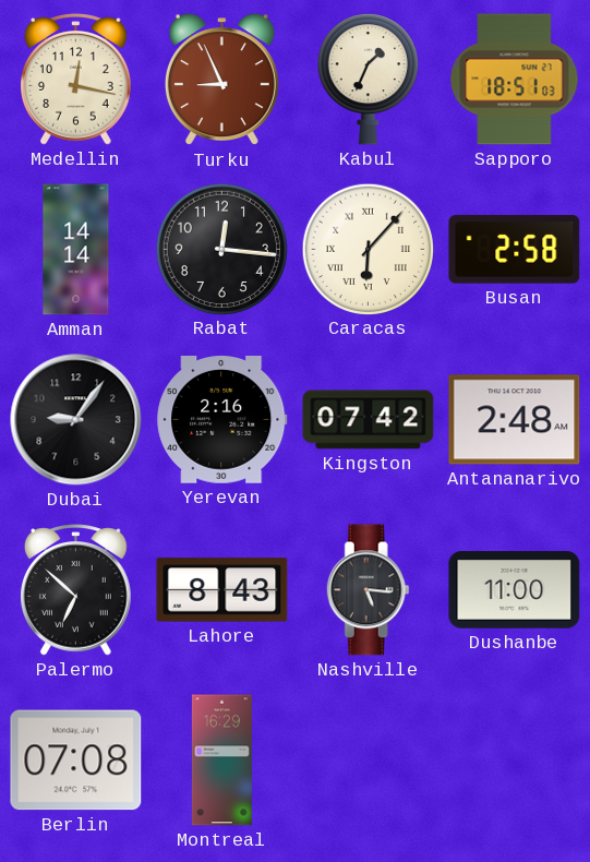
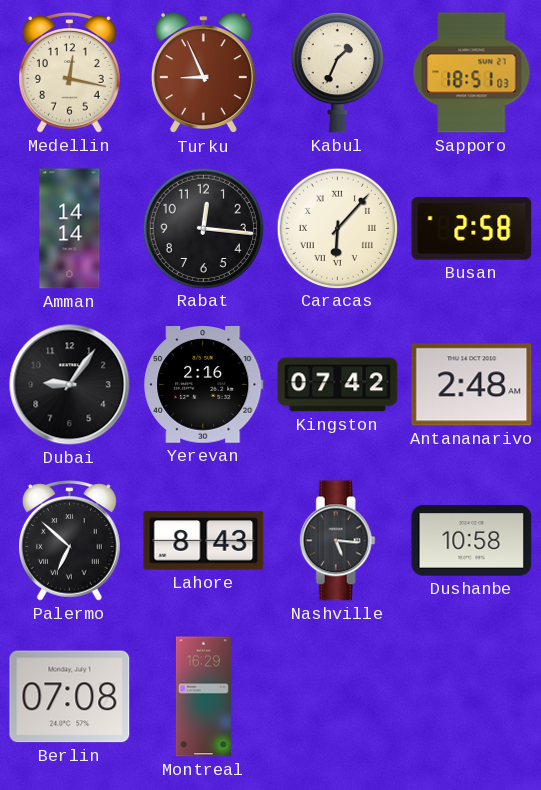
Dushanbe: 11:00 -> 10:58 (472, 541)
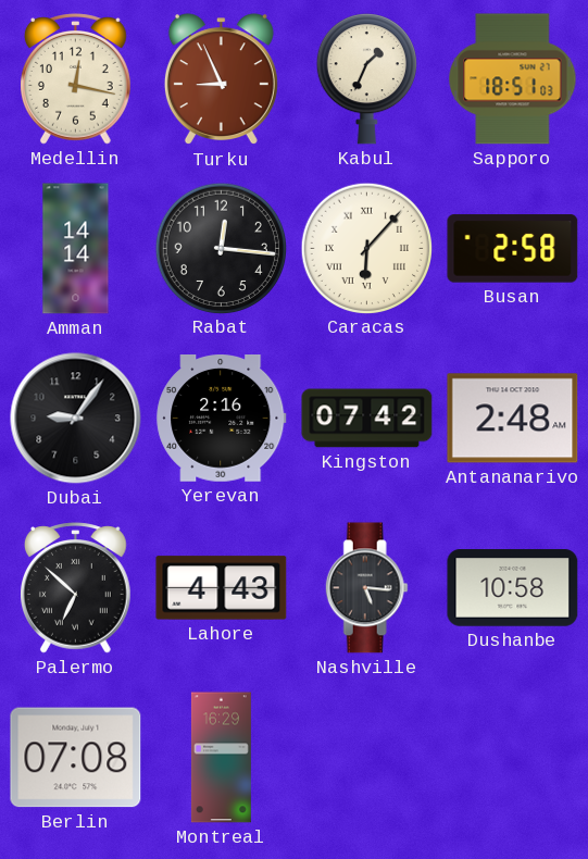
Lahore: 8:43 -> 4:43 (222, 588)
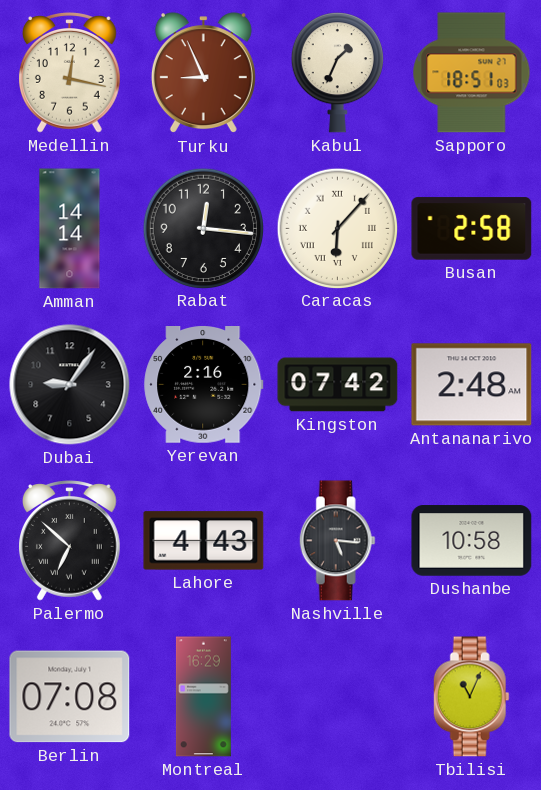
Tbilisi: none -> 11:04 (471, 697)
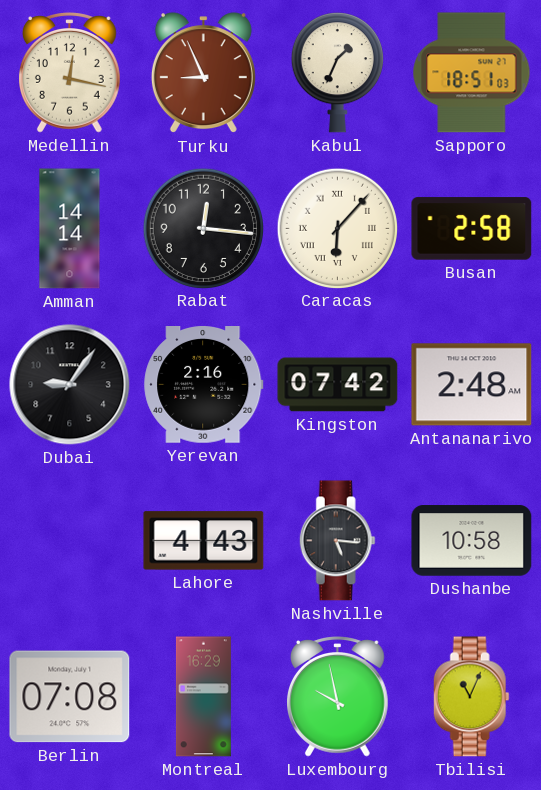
Palermo: 6:52 -> none (70, 541)
Luxembourg: none -> 9:58 (338, 697)
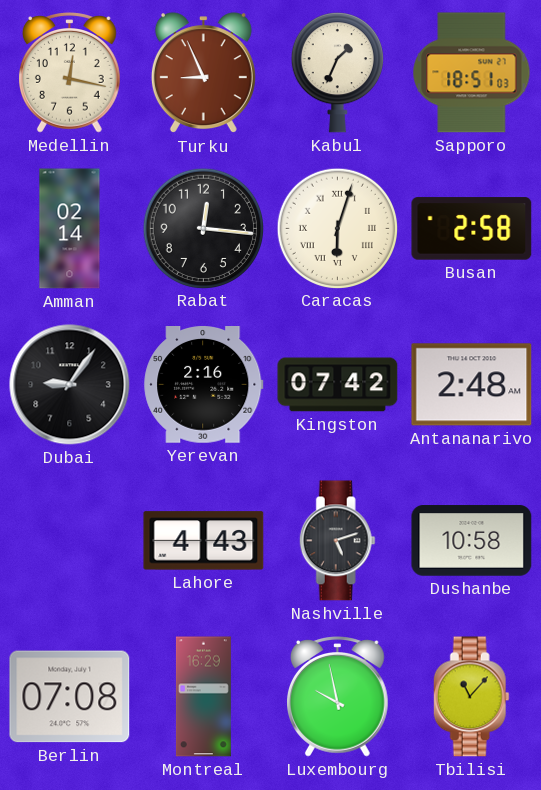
Amman: 14:14 -> 02:14 (70, 229)
Caracas: 6:07 -> 6:03 (337, 228)
Nashville: 5:16 -> 5:12 (337, 541)
Tbilisi: 11:04 -> 11:07 (471, 697)
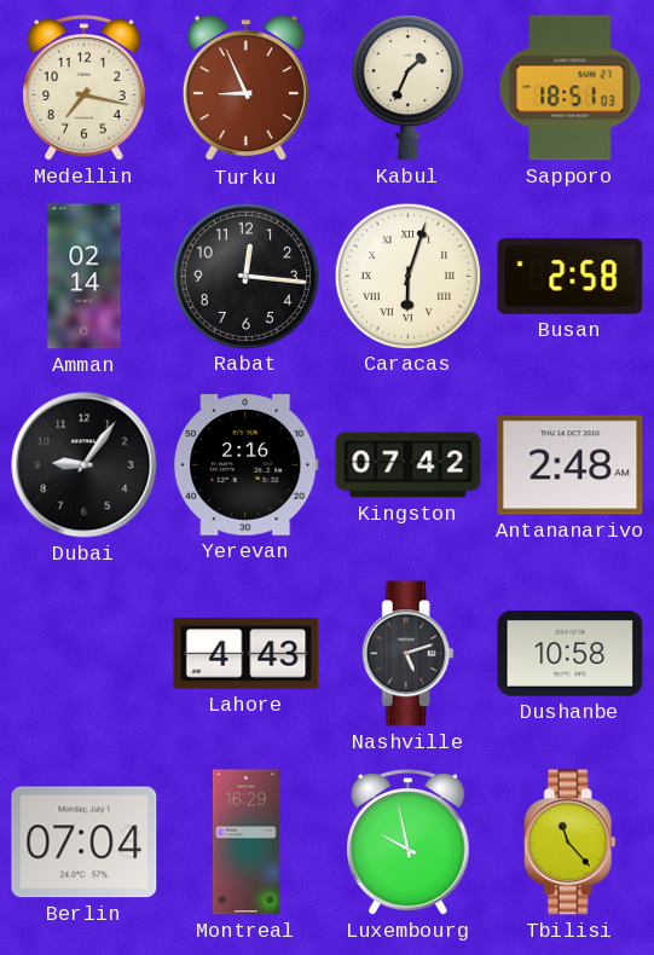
Medellin: 12:17 -> 7:17 (85, 88)
Berlin: 07:08 -> 07:04 (85, 843)
Tbilisi: 11:07 -> 11:23 (569, 843)
